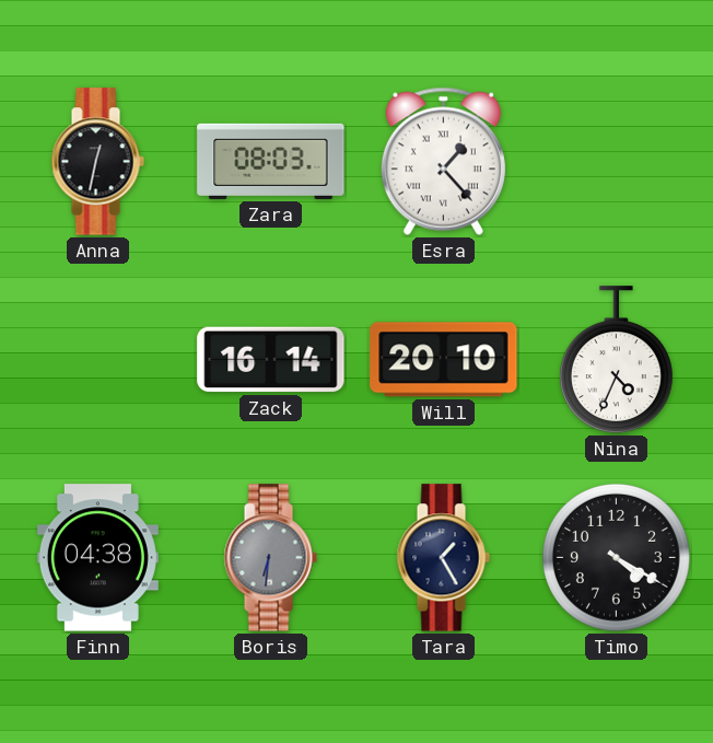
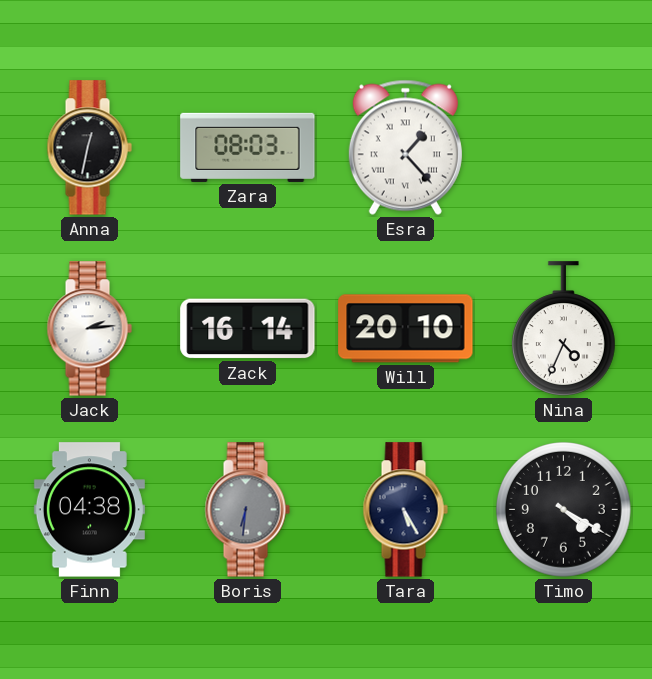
Jack: none -> 2:14 (89, 329)
Tara: 1:25 -> 5:25 (405, 510)
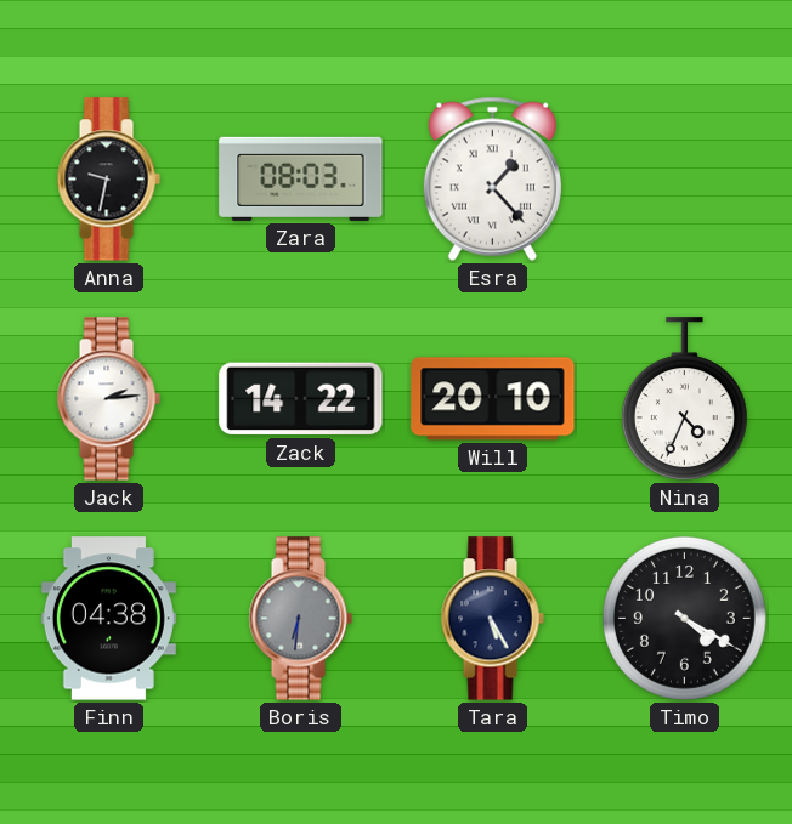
Anna: 12:32 -> 9:32 (108, 180)
Zack: 16:14 -> 14:22 (301, 399)
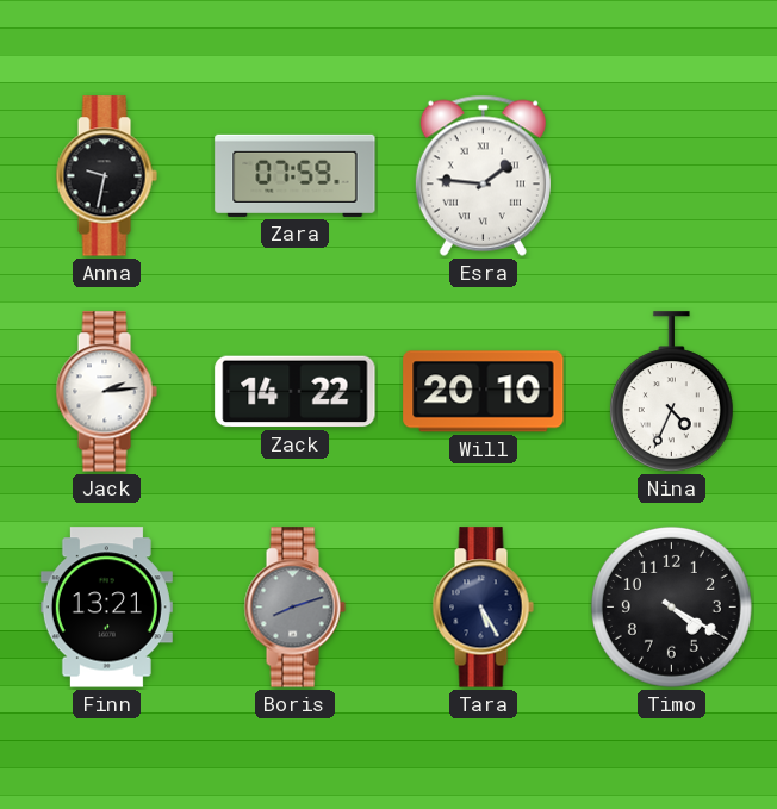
Zara: 08:03 -> 07:59 (296, 175)
Esra: 1:23 -> 1:46 (483, 175)
Finn: 04:38 -> 13:21 (106, 608)
Boris: 6:31 -> 8:12 (294, 608)
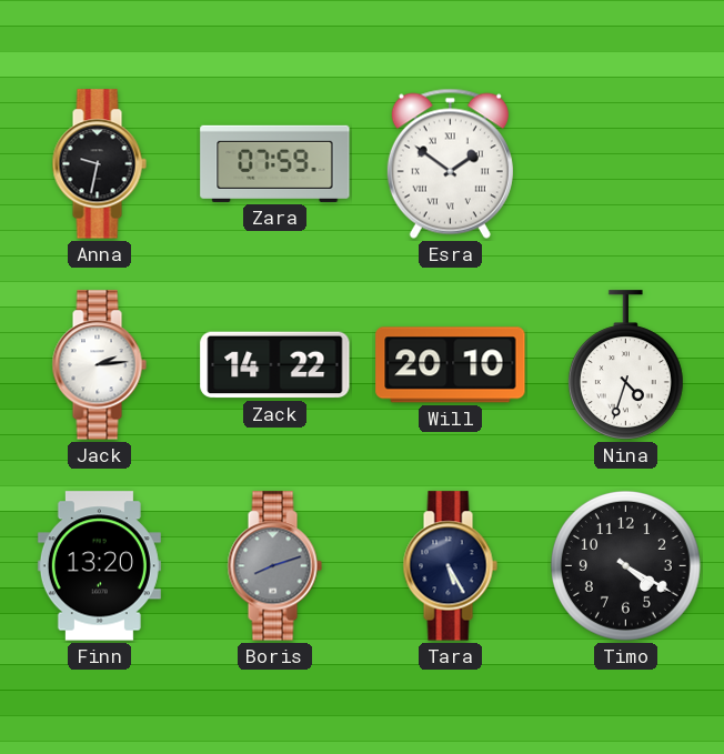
Esra: 1:46 -> 1:51 (450, 163)
Nina: 4:34 -> 4:33 (625, 365)
Finn: 13:21 -> 13:20 (99, 566)
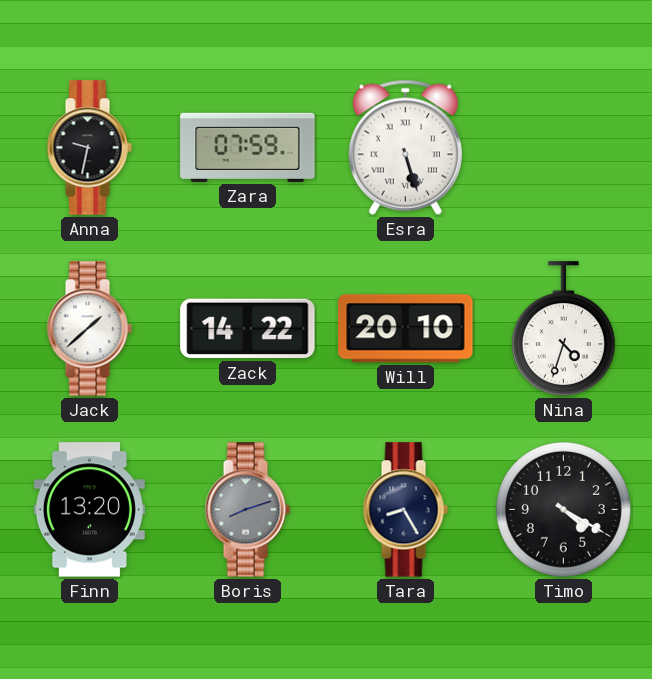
Esra: 1:51 -> 5:27 (405, 147)
Jack: 2:14 -> 1:38 (89, 329)
Tara: 5:25 -> 8:25 (405, 510)
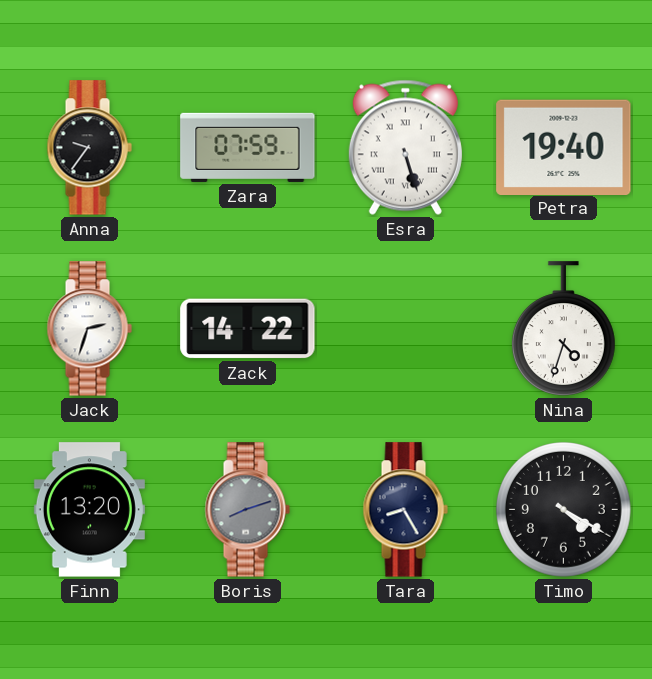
Anna: 9:32 -> 9:36 (89, 148)
Petra: none -> 19:40 (564, 147)
Jack: 1:38 -> 2:33 (89, 329)
Will: 20:10 -> none (406, 329)
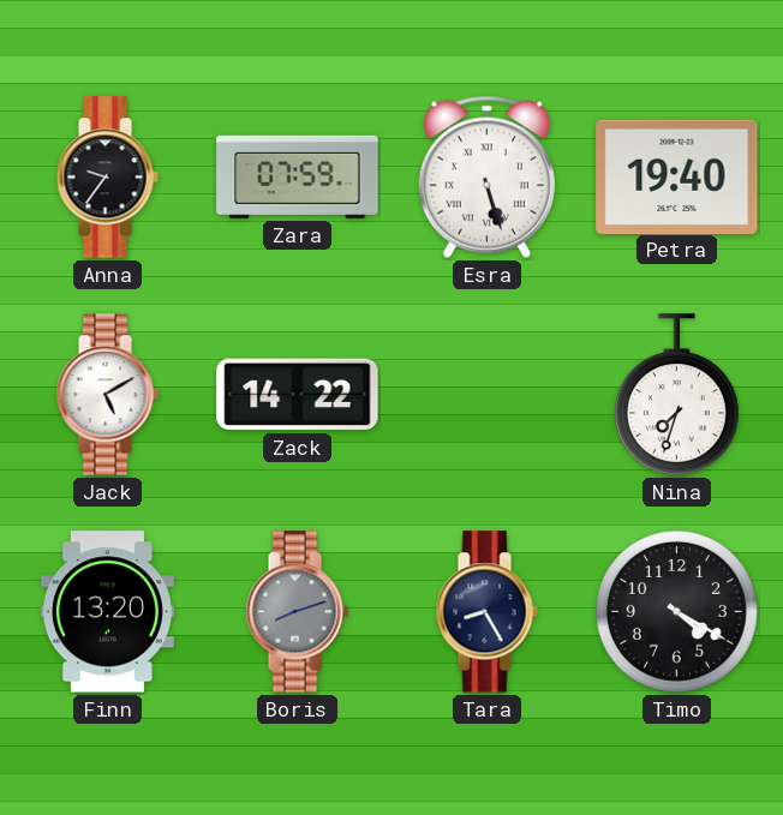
Jack: 2:33 -> 5:10 (107, 395)
Nina: 4:33 -> 7:33 (676, 395)
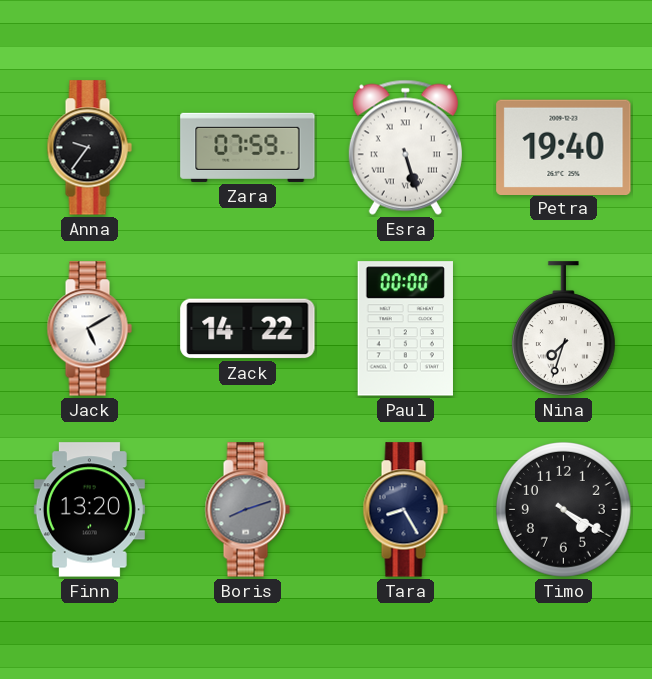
Paul: none -> 00:00 (405, 329)
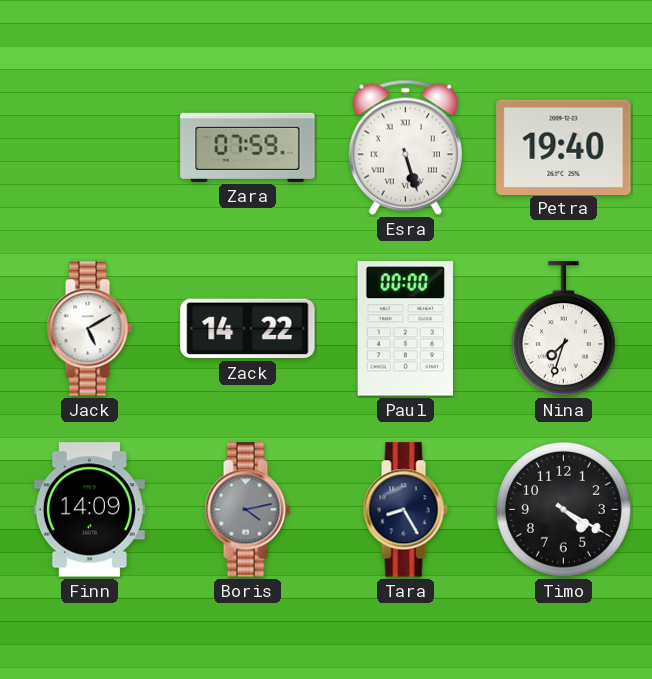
Anna: 9:36 -> none (89, 148)
Finn: 13:20 -> 14:09 (89, 510)
Boris: 8:12 -> 4:13 (247, 510)
